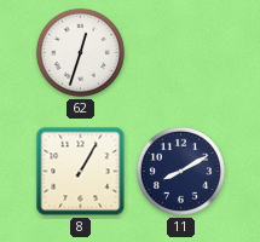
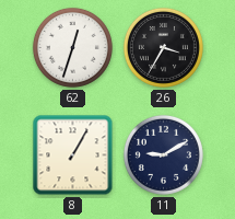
26: none -> 3:35 (163, 47)
11: 8:10 -> 9:10 (163, 154)
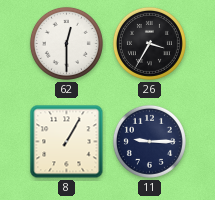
62: 12:33 -> 12:30 (66, 43)
11: 9:10 -> 9:15 (149, 141)
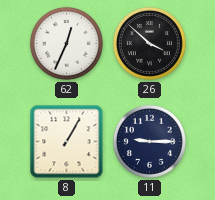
62: 12:30 -> 12:34 (66, 43)
26: 3:35 -> 3:52 (149, 43)
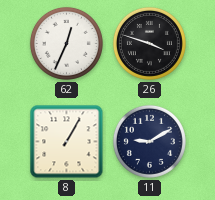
26: 3:52 -> 3:48 (149, 43)
11: 9:15 -> 9:10 (149, 141)
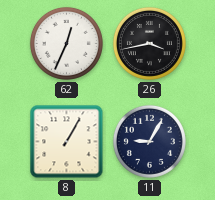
26: 3:48 -> 3:43 (149, 43)
11: 9:10 -> 9:05 (149, 141)
